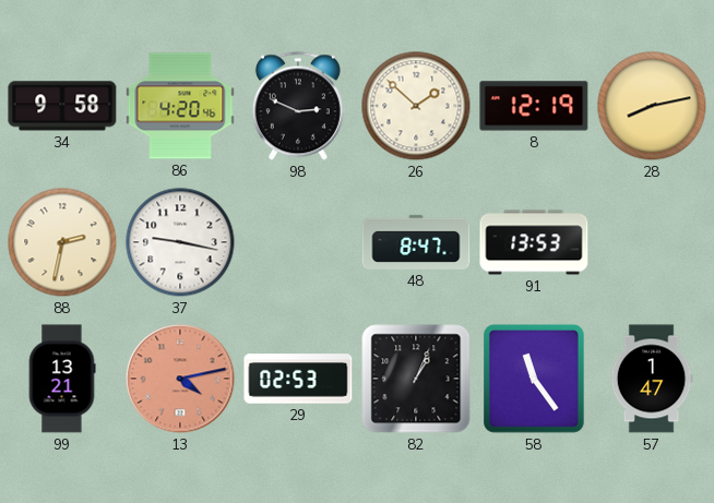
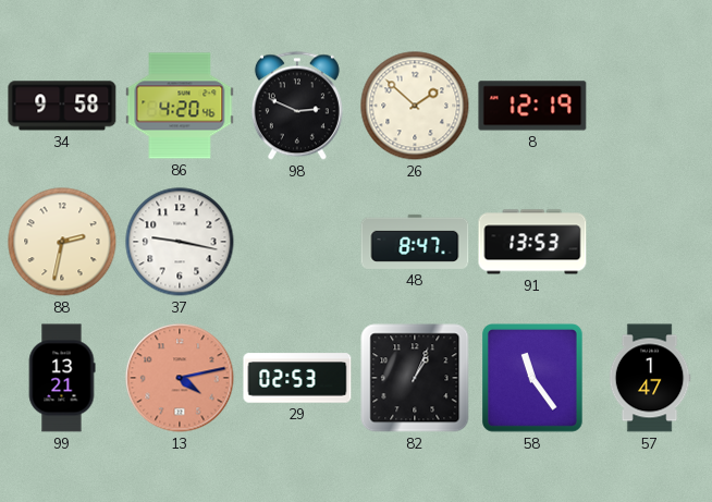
28: 8:13 -> none (652, 106)
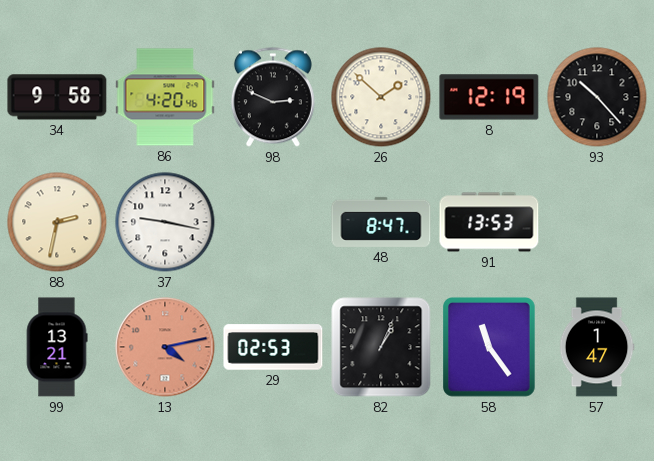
93: none -> 10:23 (597, 97)
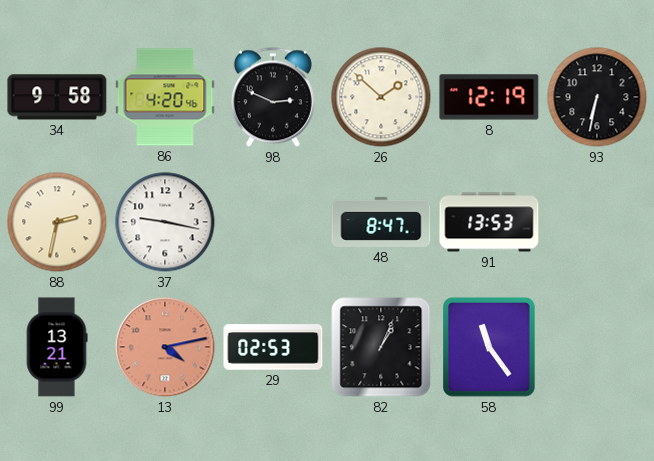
93: 10:23 -> 6:32 (597, 97)
57: 1:47 -> none (597, 347)
